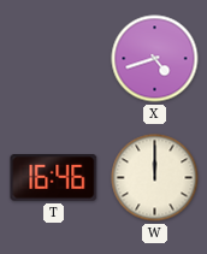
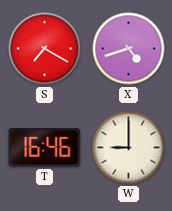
S: none -> 7:20 (45, 49)
W: 12:00 -> 9:00 (129, 148)
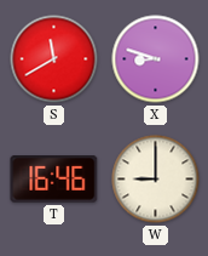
S: 7:20 -> 11:40 (54, 59)
X: 4:42 -> 8:48 (156, 59)
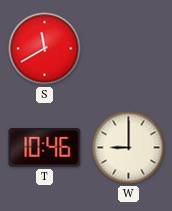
X: 8:48 -> none (156, 59)
T: 16:46 -> 10:46 (45, 148)
